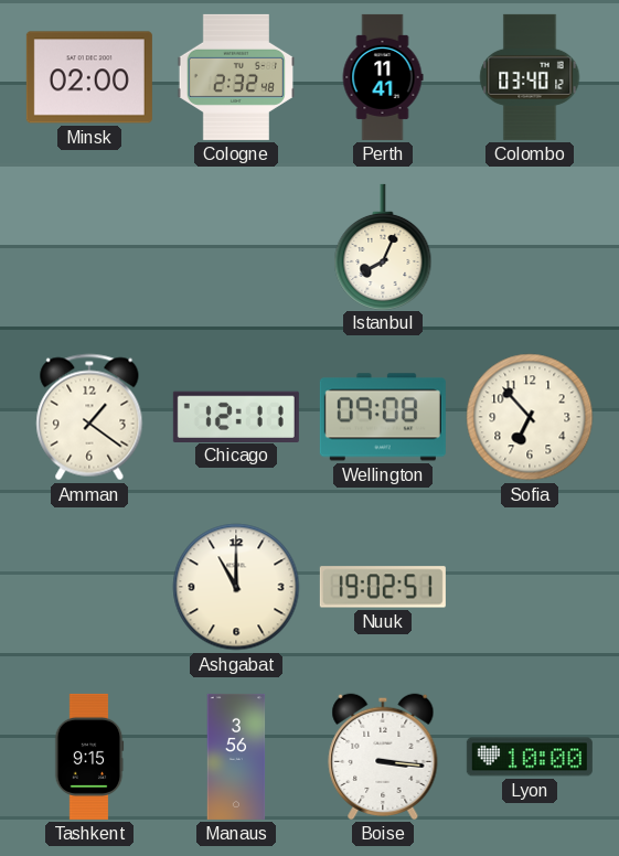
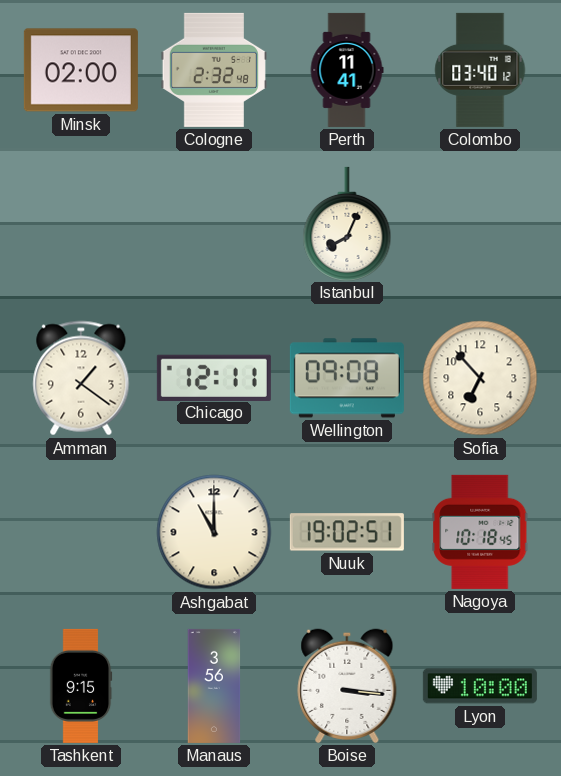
Nagoya: none -> 10:18 (480, 532)
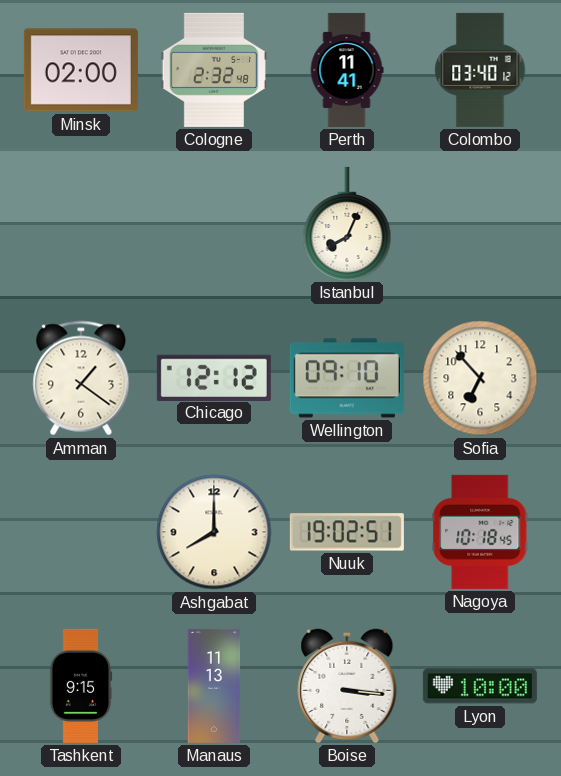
Chicago: 12:11 -> 12:12 (214, 377)
Wellington: 09:08 -> 09:10 (347, 378)
Ashgabat: 11:00 -> 8:00 (214, 532)
Manaus: 3:56 -> 11:13 (214, 686)
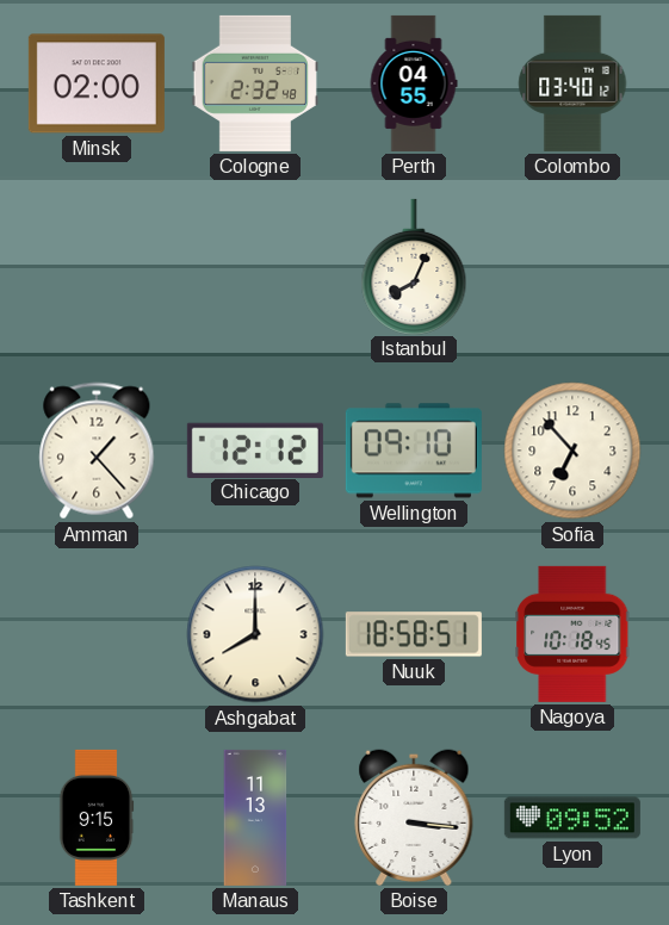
Perth: 11:41 -> 04:55 (414, 83)
Amman: 1:21 -> 1:23 (97, 451)
Nuuk: 19:02 -> 18:58 (414, 634)
Lyon: 10:00 -> 09:52 (572, 818)
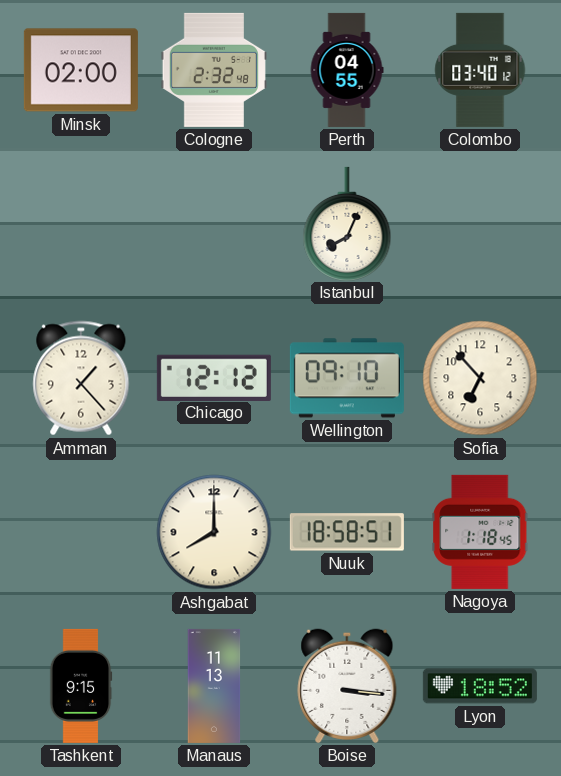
Nagoya: 10:18 -> 1:18 (480, 532)
Lyon: 09:52 -> 18:52 (480, 686)
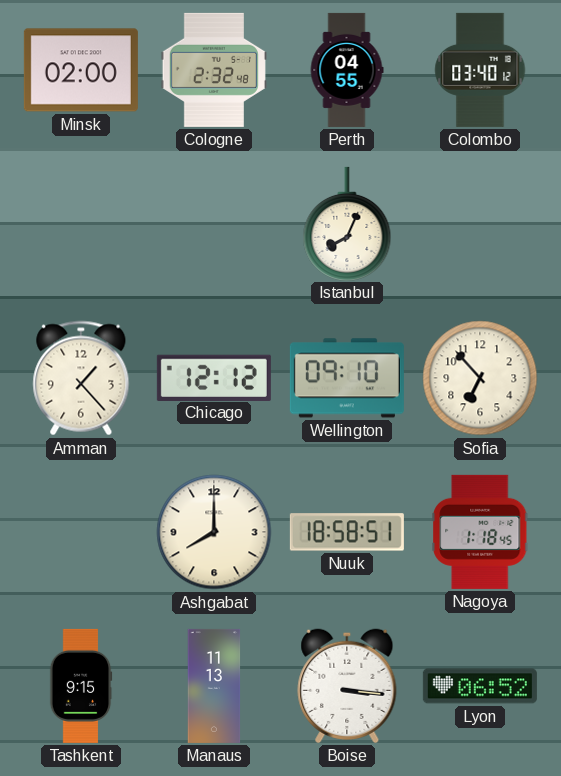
Lyon: 18:52 -> 06:52 (480, 686)
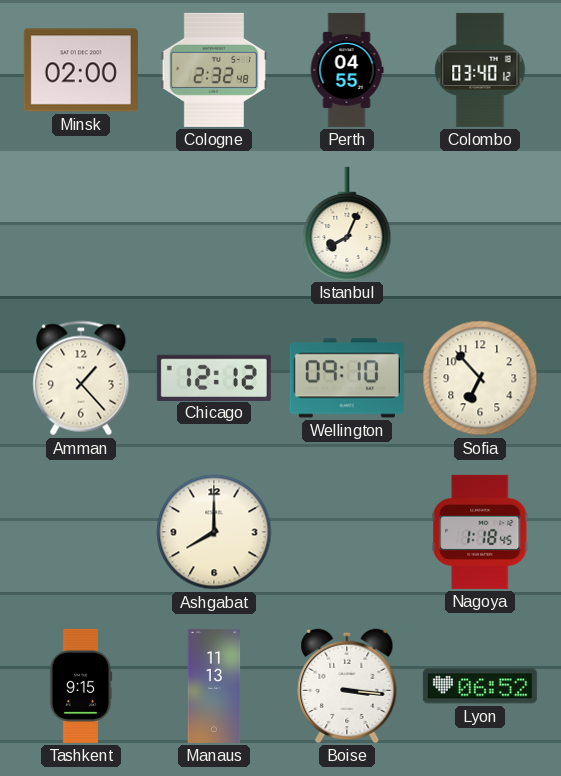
Nuuk: 18:58 -> none (347, 532)
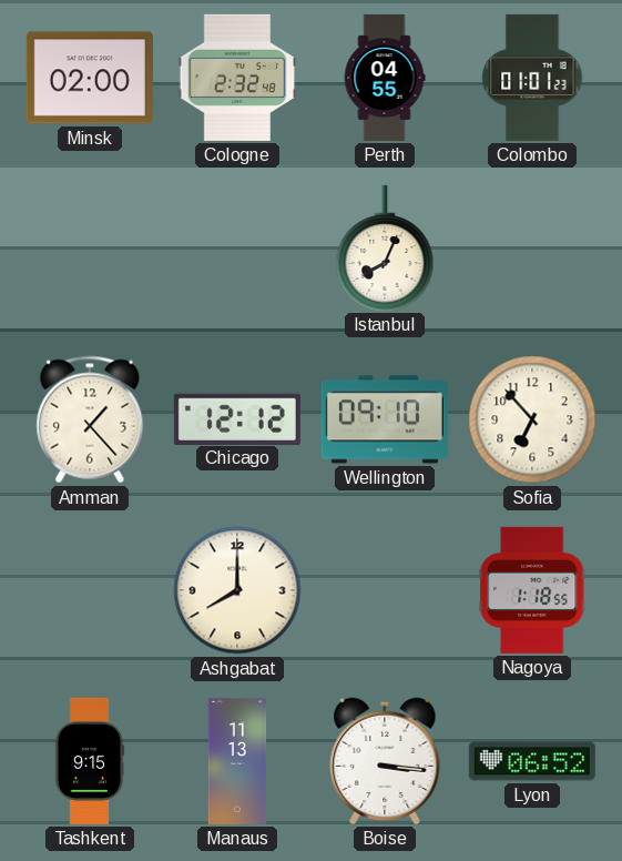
Colombo: 03:40 -> 01:01 (532, 78)
Nagoya: 1:18:45 -> 1:18:55 (532, 590)
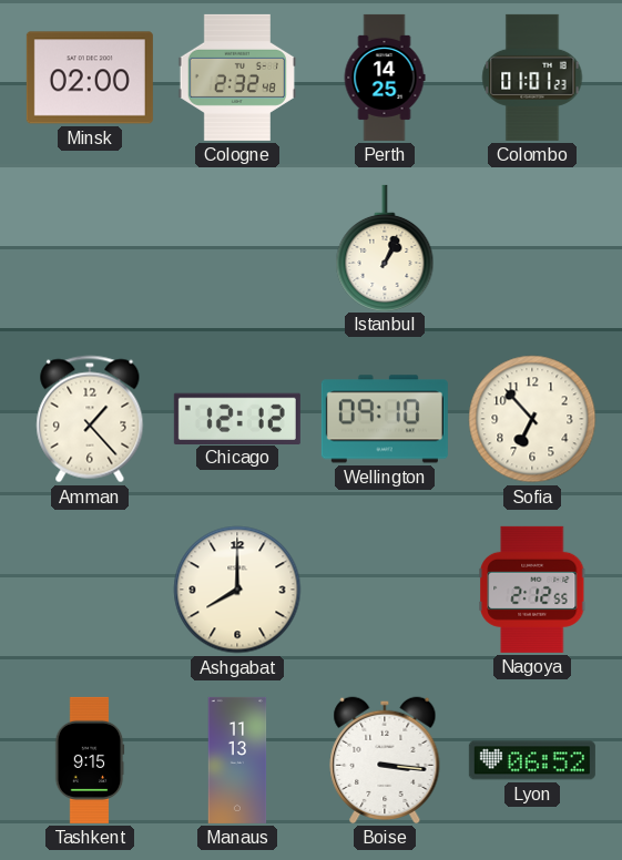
Perth: 04:55 -> 14:25 (385, 78)
Istanbul: 8:04 -> 1:04 (385, 247)
Nagoya: 1:18 -> 2:12 (532, 590)
